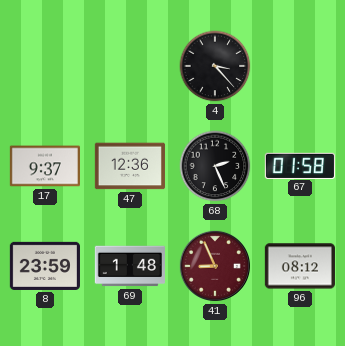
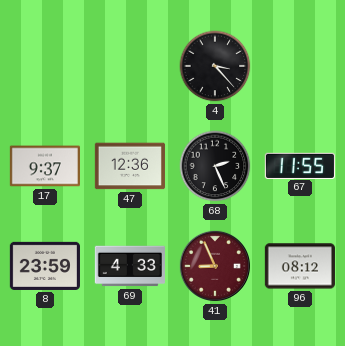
67: 01:58 -> 11:55 (300, 165)
69: 1:48 -> 4:33 (130, 266)
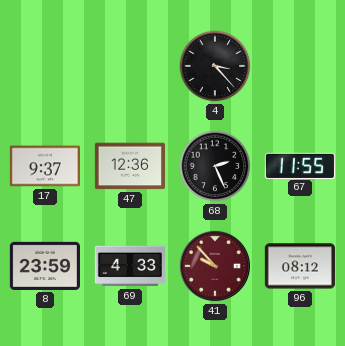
41: 8:56 -> 9:53 (215, 266)
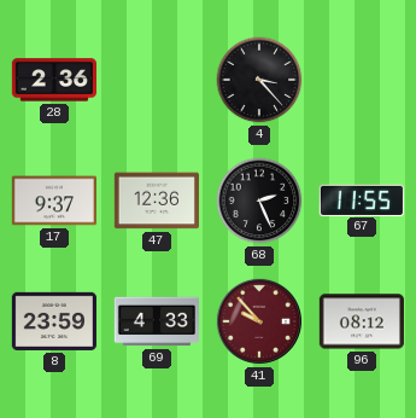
28: none -> 2:36 (53, 80)
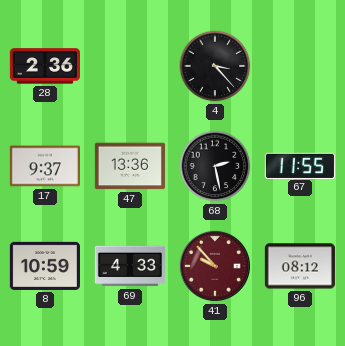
47: 12:36 -> 13:36 (130, 166)
68: 2:26 -> 2:28 (215, 166)
8: 23:59 -> 10:59 (45, 266)
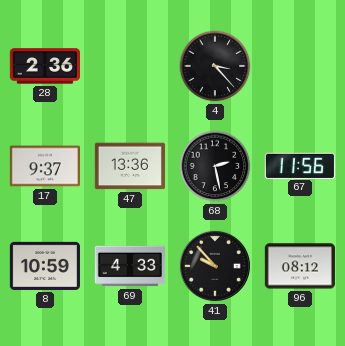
67: 11:55 -> 11:56 (300, 165)
41 dial: burgundy -> black (215, 266)
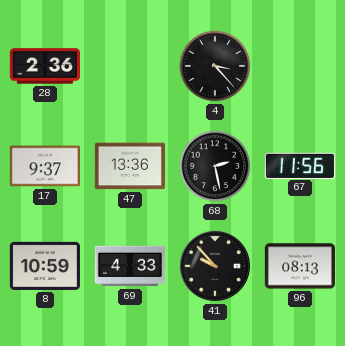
96: 08:12 -> 08:13 (300, 266)
